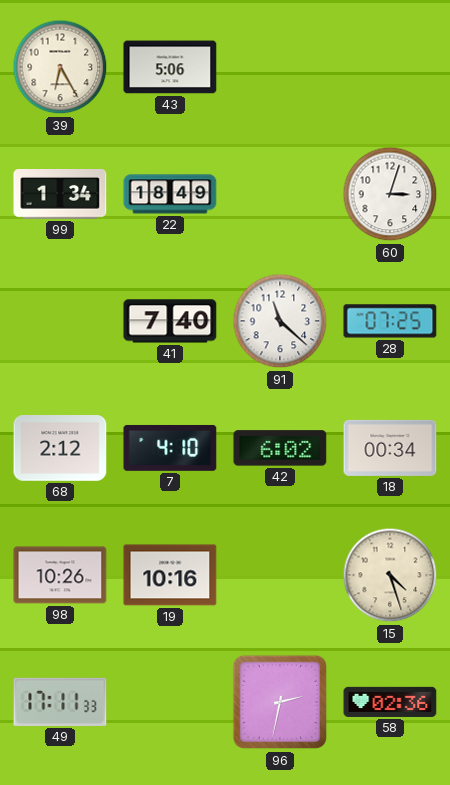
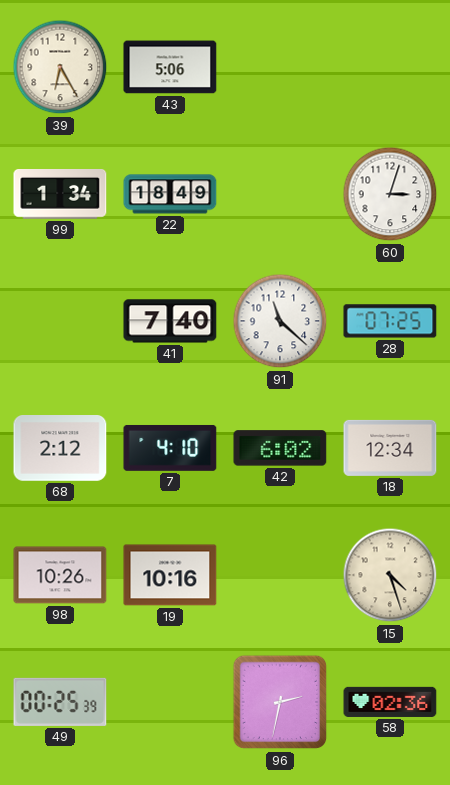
18: 00:34 -> 12:34 (390, 448)
49: 17:11 -> 00:25 (60, 702)
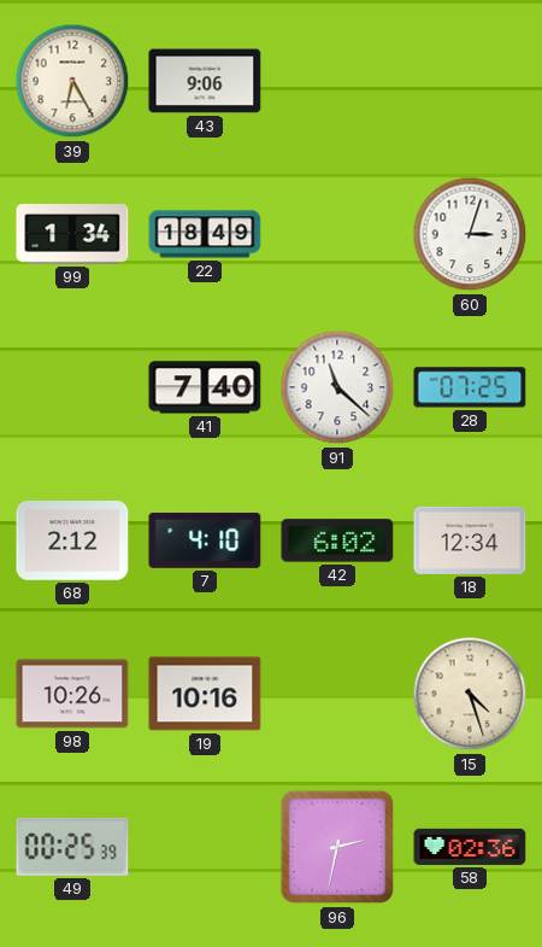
43: 5:06 -> 9:06 (205, 81)
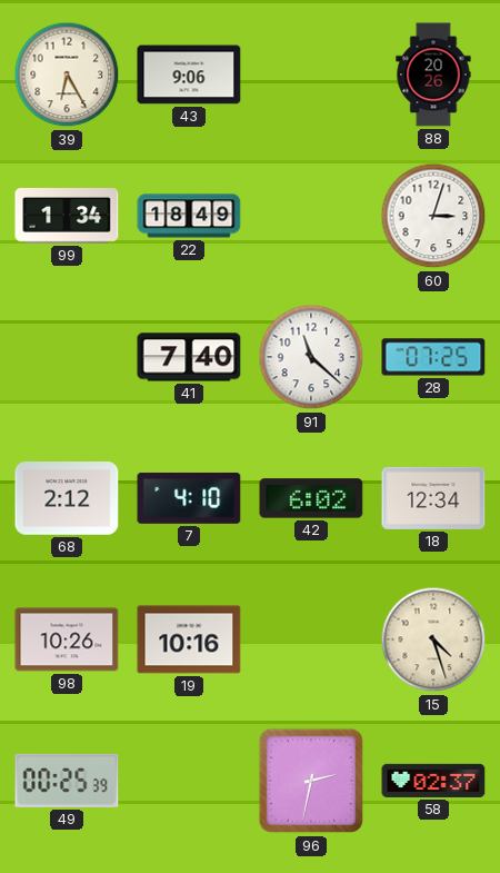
88: none -> 20:26 (433, 75)
58: 02:36 -> 02:37 (433, 781)
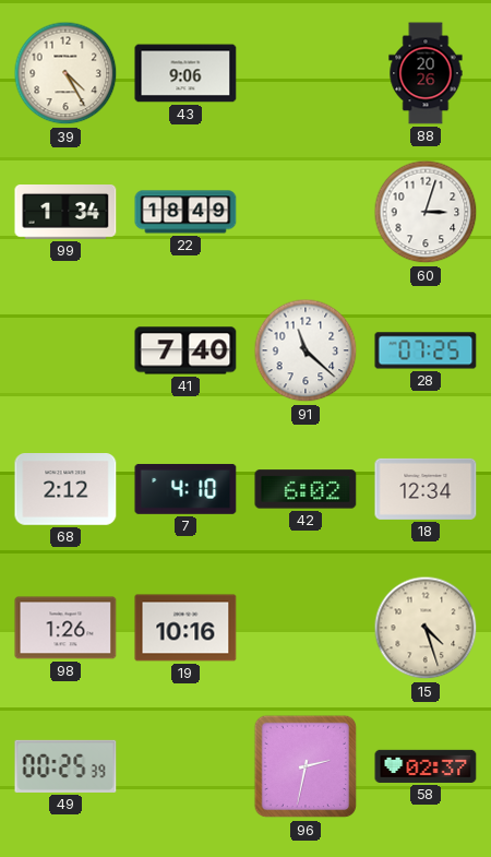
39: 6:25 -> 4:25 (65, 73)
98: 10:26 -> 1:26 (65, 628)
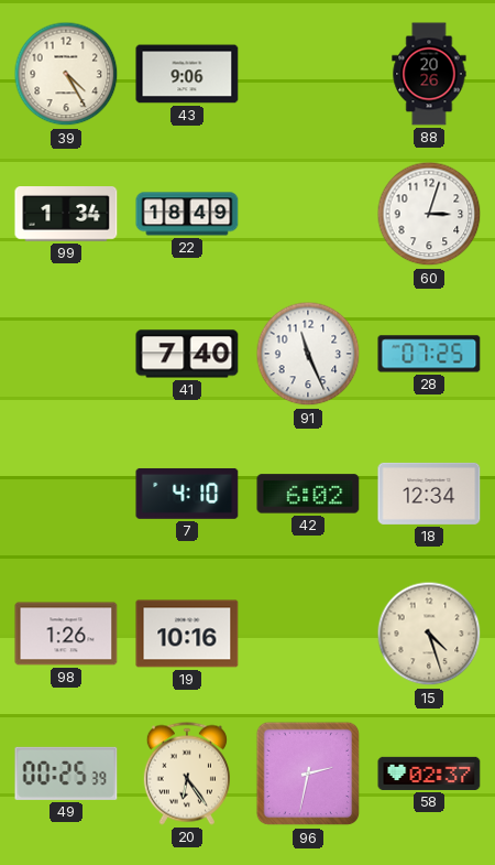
91: 11:22 -> 11:26 (308, 354)
68: 2:12 -> none (65, 490)
20: none -> 6:24 (187, 774)
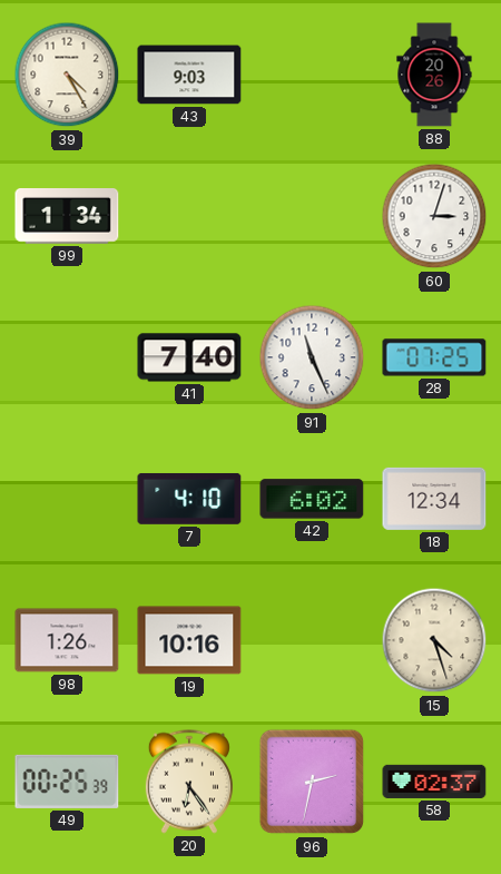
43: 9:06 -> 9:03 (189, 75)
22: 18:49 -> none (187, 214)
